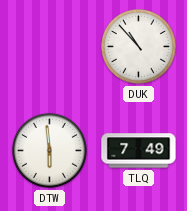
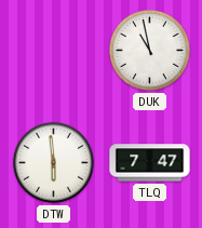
DUK: 10:53 -> 10:58 (149, 50)
TLQ: 7:49 -> 7:47 (150, 163)
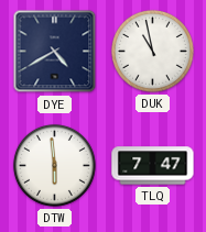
DYE: none -> 4:40 (55, 52)
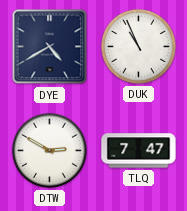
DUK: 10:58 -> 10:56 (138, 46)
DTW: 5:59 -> 2:50 (49, 150)
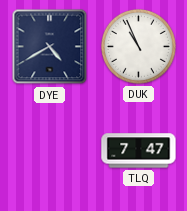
DTW: 2:50 -> none (49, 150)
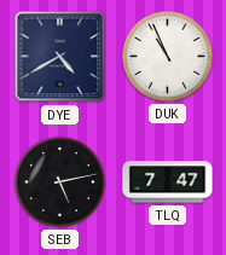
SEB: none -> 5:13 (59, 181)
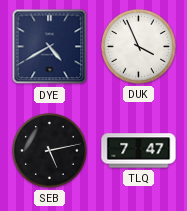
DUK: 10:56 -> 3:56 (138, 46)
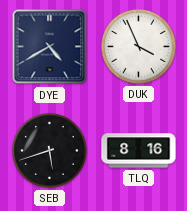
SEB: 5:13 -> 5:42 (49, 150)
TLQ: 7:47 -> 8:16 (139, 151)
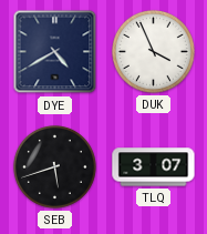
TLQ: 8:16 -> 3:07 (154, 167)
